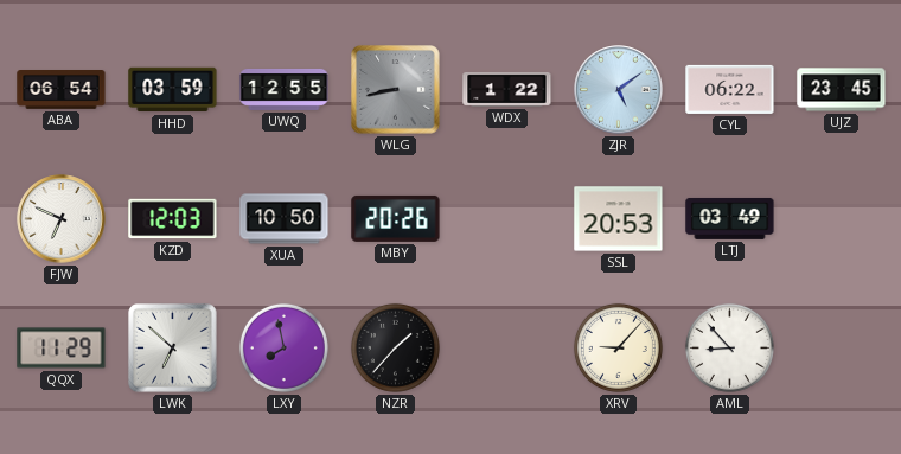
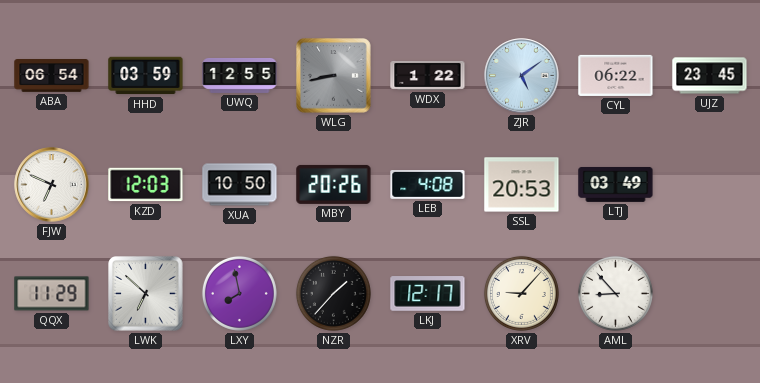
LEB: none -> 4:08 (428, 185)
LKJ: none -> 12:17 (428, 294)
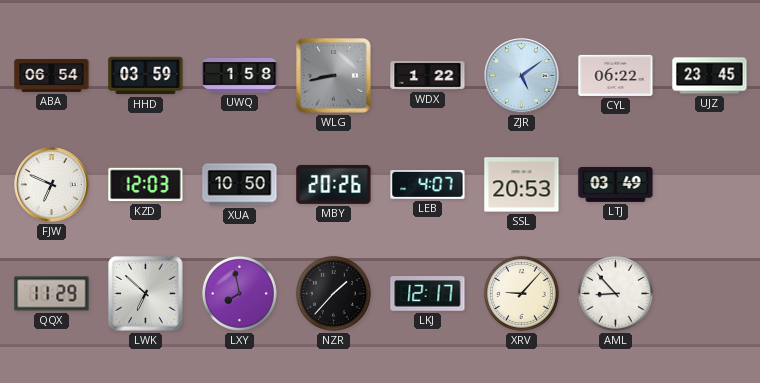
UWQ: 12:55 -> 1:58 (240, 75)
LEB: 4:08 -> 4:07 (428, 185)
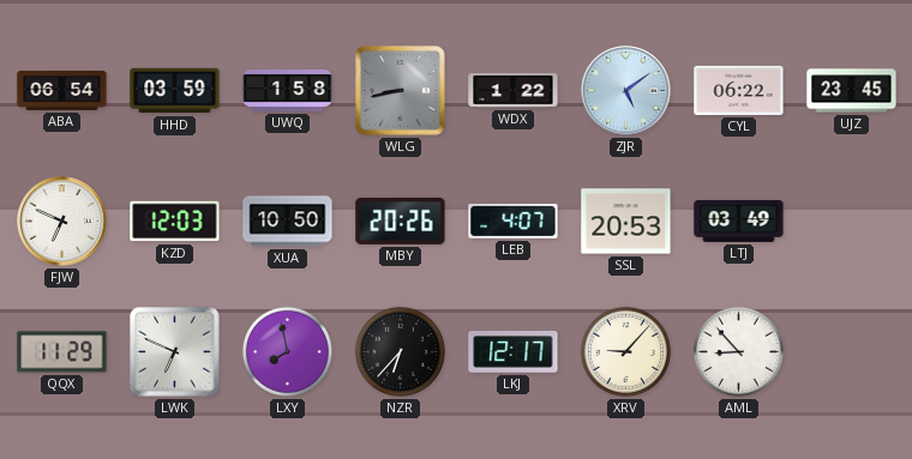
LWK: 6:52 -> 6:49 (175, 352)
NZR: 1:37 -> 6:37 (400, 351)
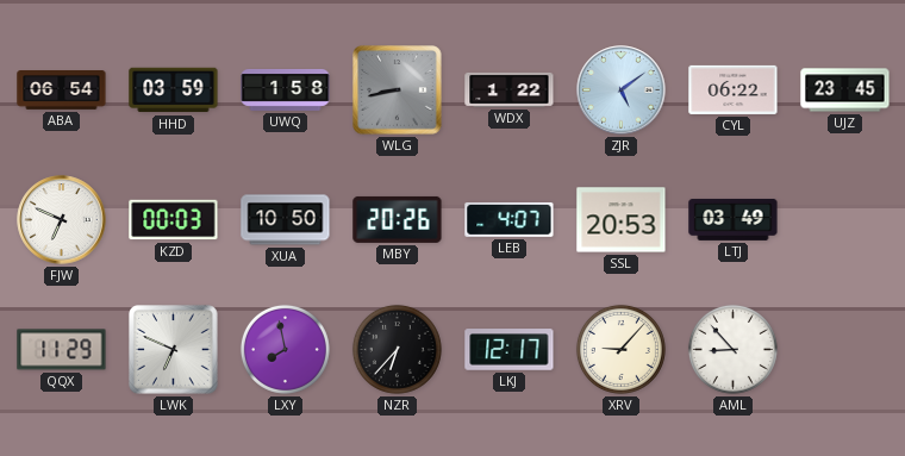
KZD: 12:03 -> 00:03 (174, 220)
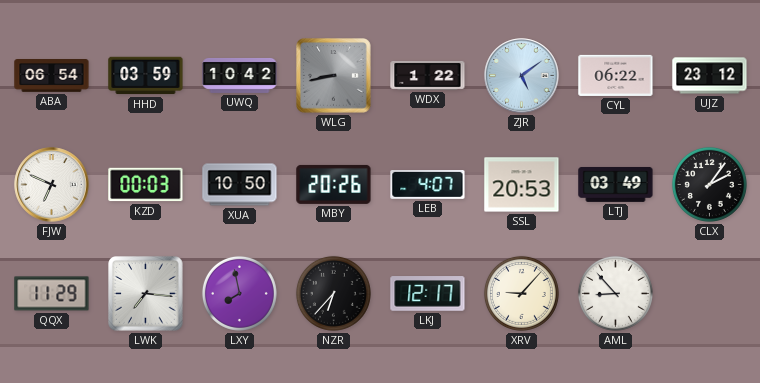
UWQ: 1:58 -> 10:42 (240, 75)
UJZ: 23:45 -> 23:12 (710, 76)
CLX: none -> 2:06 (709, 184)
LWK: 6:49 -> 7:16 (146, 294)
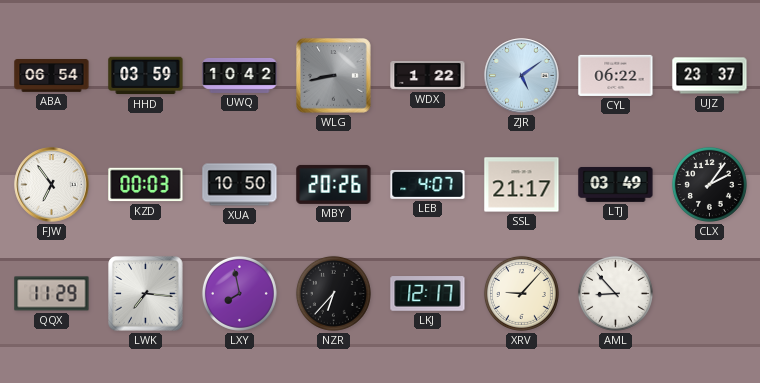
UJZ: 23:12 -> 23:37 (710, 76)
FJW: 6:49 -> 6:54 (52, 185)
SSL: 20:53 -> 21:17 (522, 185)
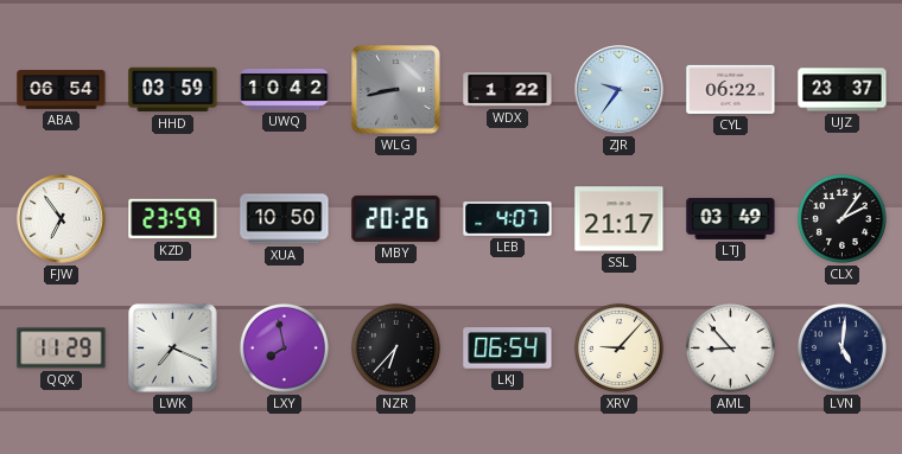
ZJR: 5:09 -> 9:36 (620, 90)
KZD: 00:03 -> 23:59 (173, 219)
LWK: 7:16 -> 7:19 (173, 349)
LKJ: 12:17 -> 06:54 (508, 349)
LVN: none -> 5:01 (841, 347)
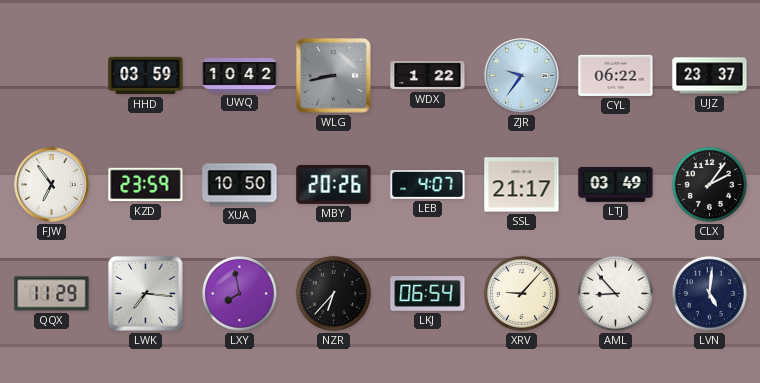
ABA: 06:54 -> none (62, 90)
LWK: 7:19 -> 7:16 (146, 294)
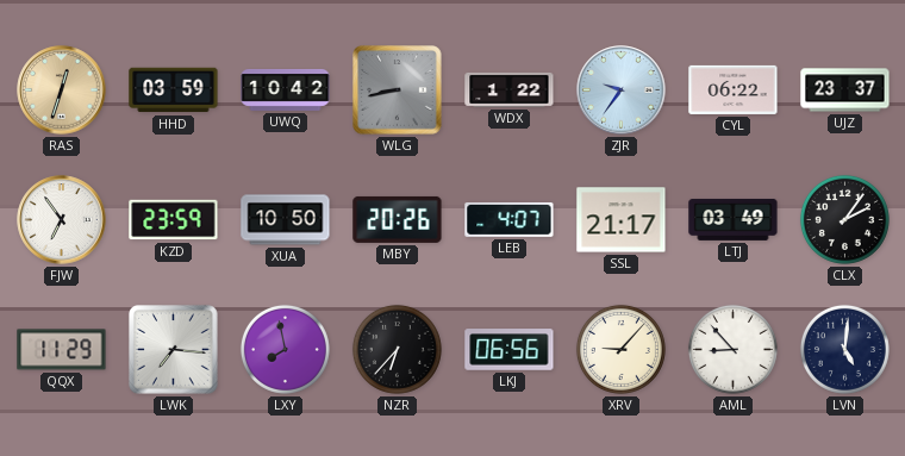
RAS: none -> 12:33 (62, 90)
LKJ: 06:54 -> 06:56 (510, 350)
